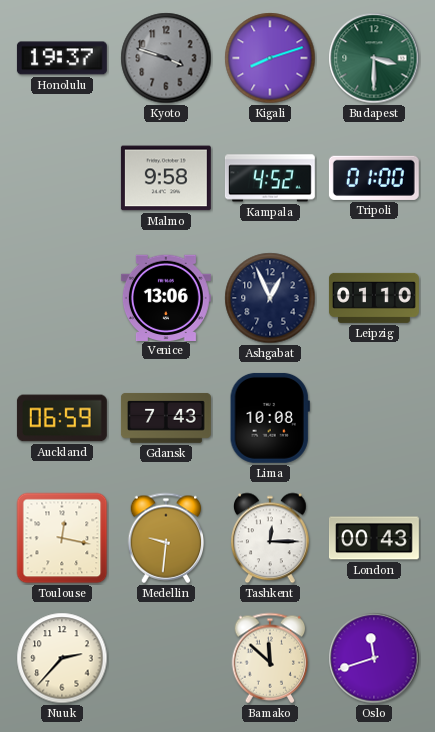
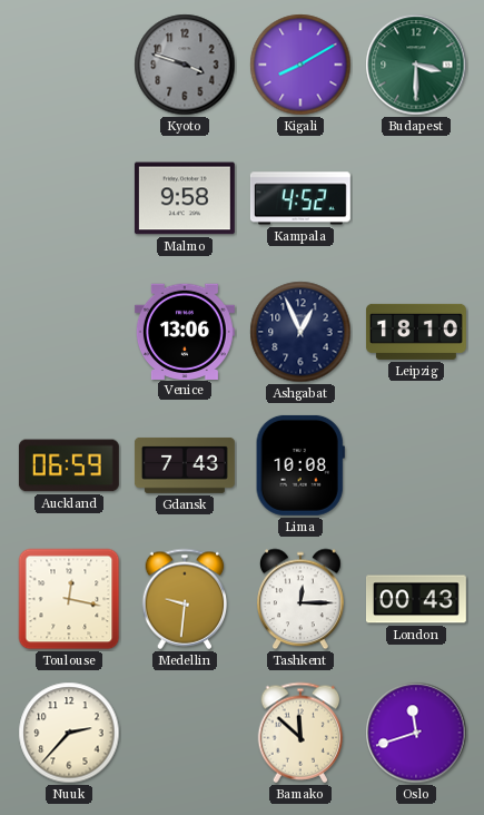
Honolulu: 19:37 -> none (62, 58)
Kigali: 8:12 -> 8:10 (300, 65)
Tripoli: 01:00 -> none (374, 178)
Leipzig: 01:10 -> 18:10 (416, 332)
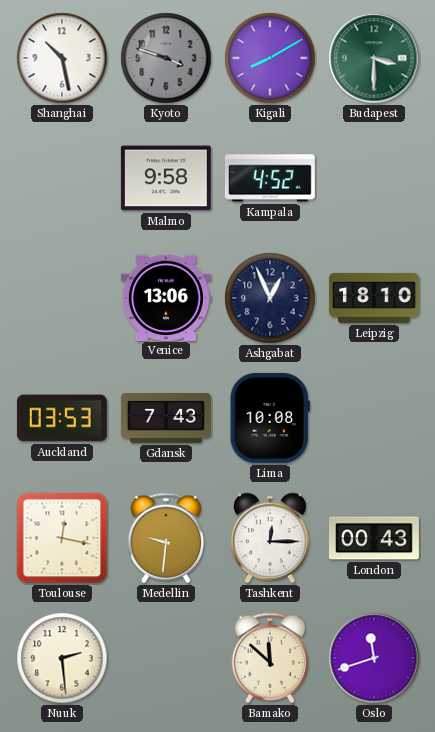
Shanghai: none -> 10:28 (62, 58)
Auckland: 06:59 -> 03:53 (62, 418)
Nuuk: 2:37 -> 2:29 (62, 658)
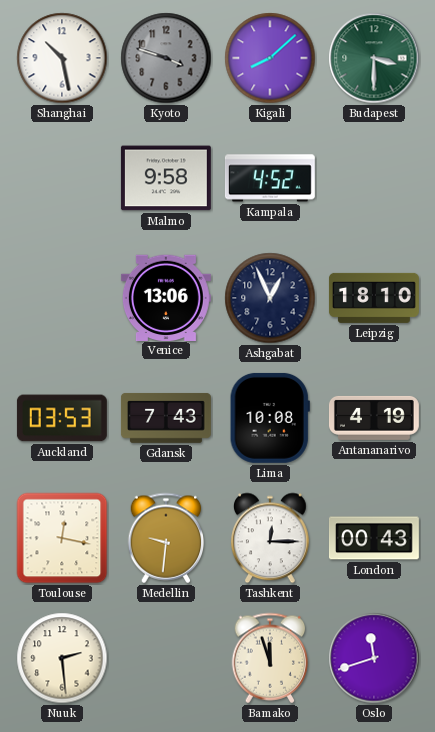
Kigali: 8:10 -> 8:08 (270, 58)
Antananarivo: none -> 4:19 (374, 418)
Bamako: 11:52 -> 11:57 (270, 658)
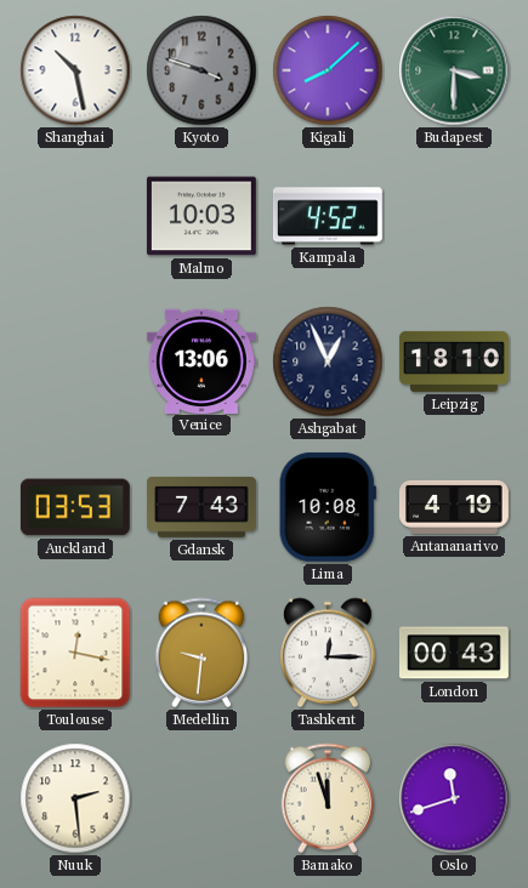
Malmo: 9:58 -> 10:03 (201, 216)
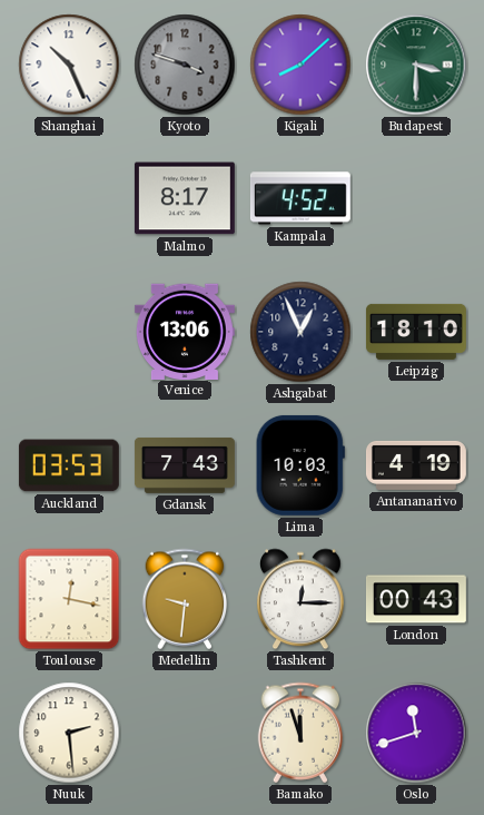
Shanghai: 10:28 -> 10:26 (69, 65)
Malmo: 10:03 -> 8:17 (185, 198)
Lima: 10:08 -> 10:03 (300, 465)
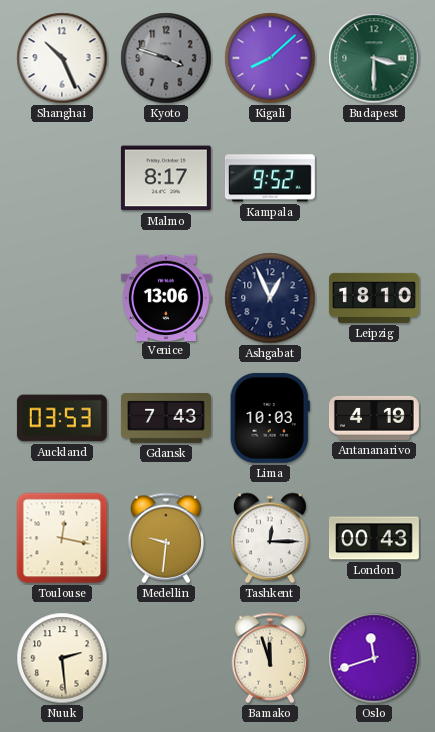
Kampala: 4:52 -> 9:52 (270, 178)
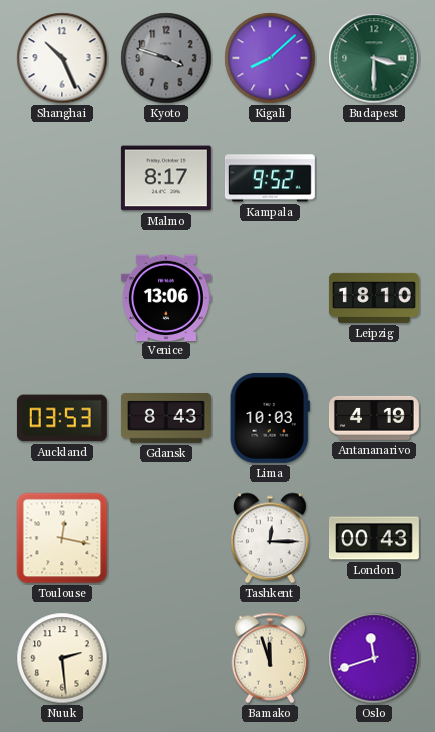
Ashgabat: 12:56 -> none (270, 298)
Gdansk: 7:43 -> 8:43 (166, 418)
Medellin: 9:31 -> none (166, 538)
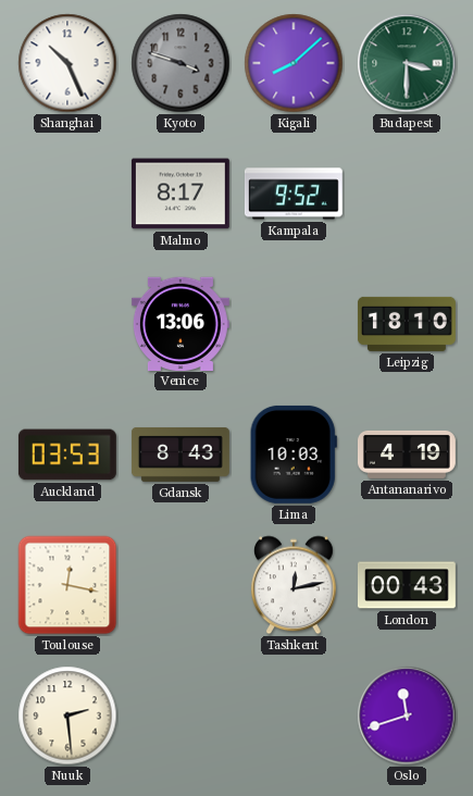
Tashkent: 12:15 -> 12:13 (295, 585)
Bamako: 11:57 -> none (270, 658)
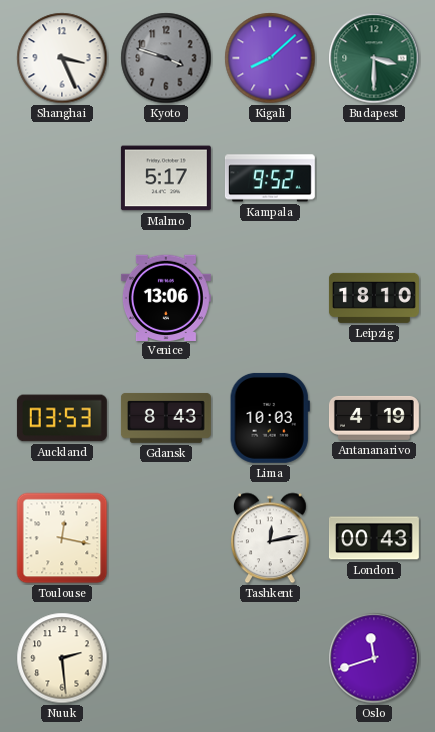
Shanghai: 10:26 -> 3:26 (62, 58)
Malmo: 8:17 -> 5:17 (166, 178)
